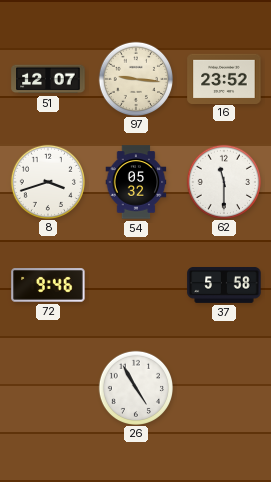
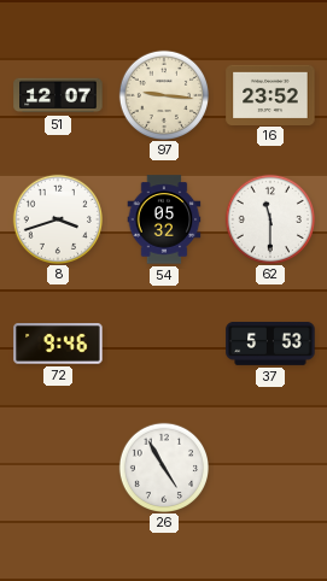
37: 5:58 -> 5:53 (270, 345)
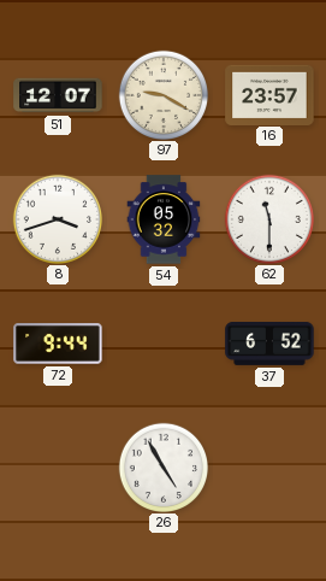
97: 9:16 -> 9:20 (162, 94)
16: 23:52 -> 23:57 (269, 94)
72: 9:46 -> 9:44 (58, 344)
37: 5:53 -> 6:52 (269, 345)
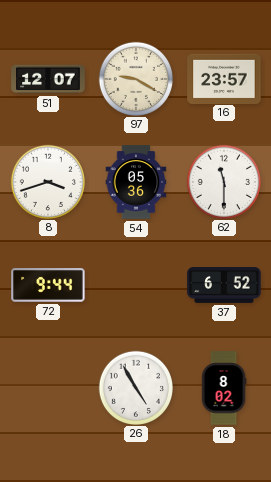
54: 05:32 -> 05:36 (136, 182)
18: none -> 8:02 (224, 388)
